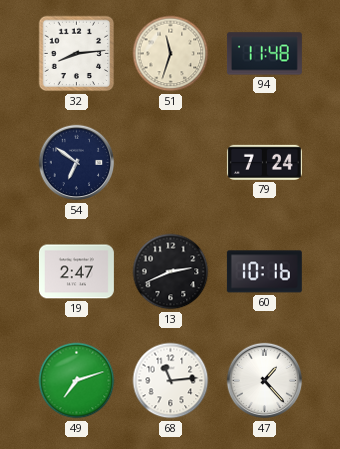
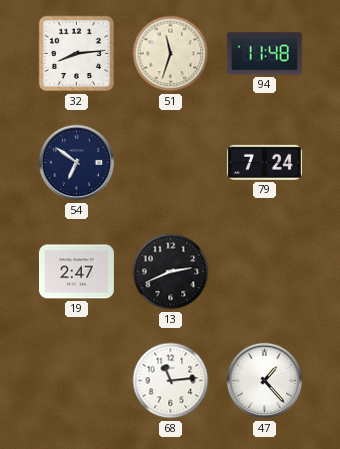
60: 10:16 -> none (264, 272)
49: 7:12 -> none (77, 381)
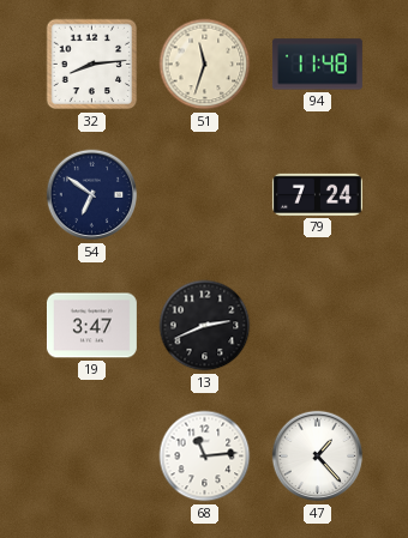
19: 2:47 -> 3:47 (91, 326)
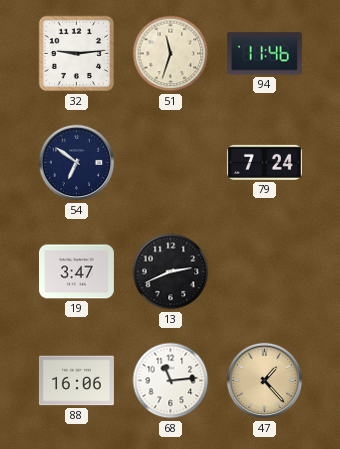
32: 8:14 -> 9:14 (77, 54)
94: 11:48 -> 11:46 (264, 54)
88: none -> 16:06 (76, 381)
47 dial: white -> champagne (265, 381)
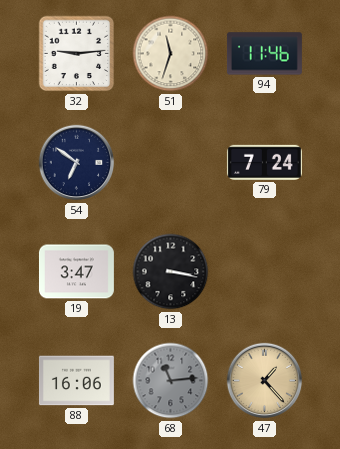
13: 2:41 -> 3:17 (171, 272)
68 dial: white -> grey (171, 381)
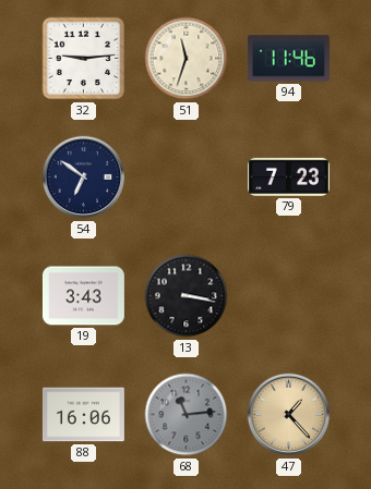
79: 7:24 -> 7:23 (288, 176)
19: 3:47 -> 3:43 (83, 296)
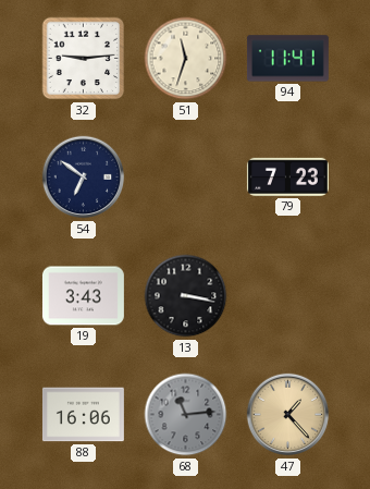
94: 11:46 -> 11:41 (287, 59)
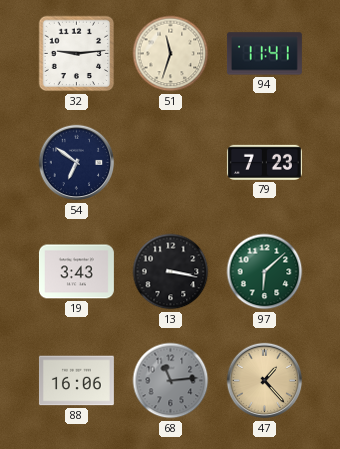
97: none -> 6:08 (265, 272)
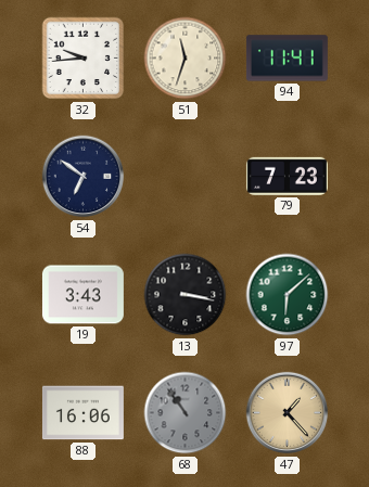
32: 9:14 -> 9:44 (84, 59)
68: 11:14 -> 10:54 (186, 413)
